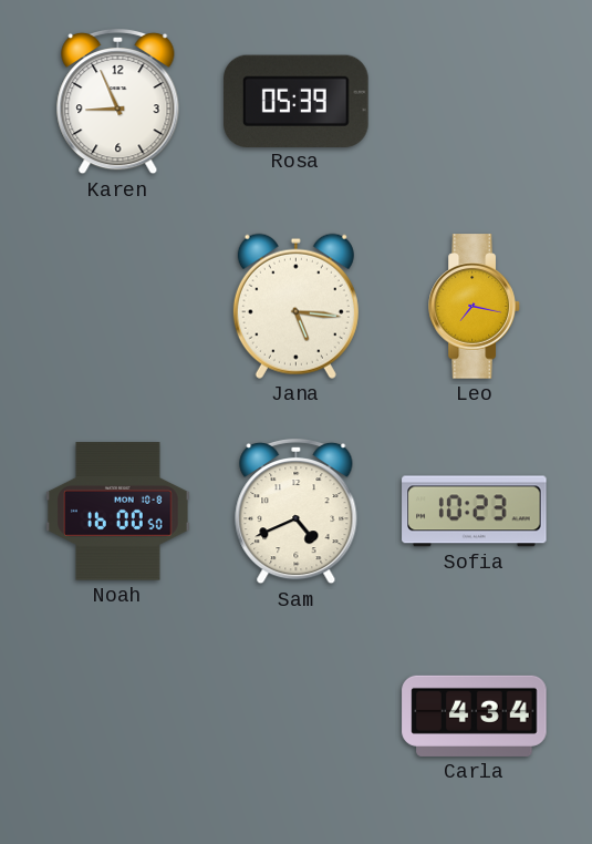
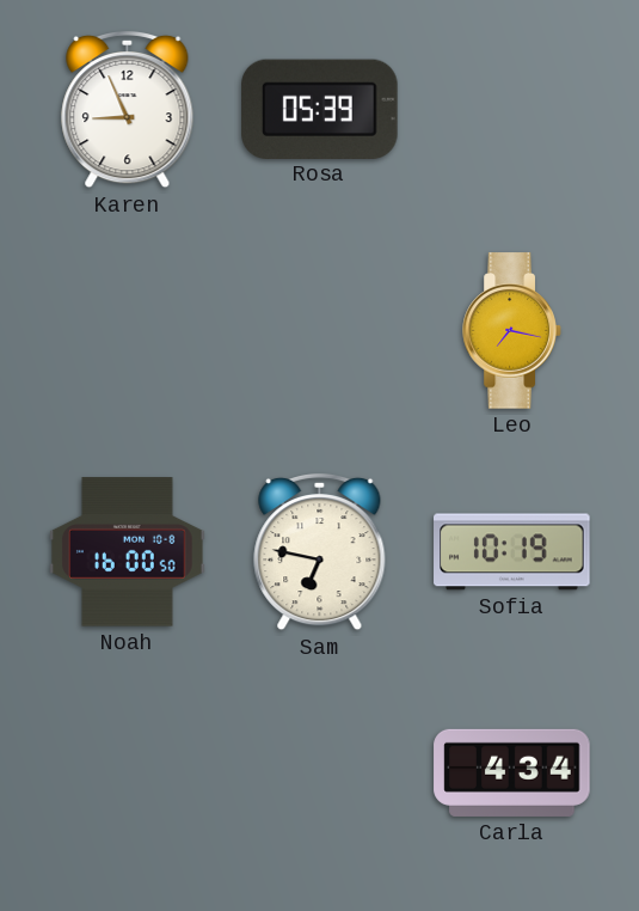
Jana: 5:16 -> none (295, 306)
Sam: 4:41 -> 6:47 (320, 552)
Sofia: 10:23 -> 10:19 (512, 552)
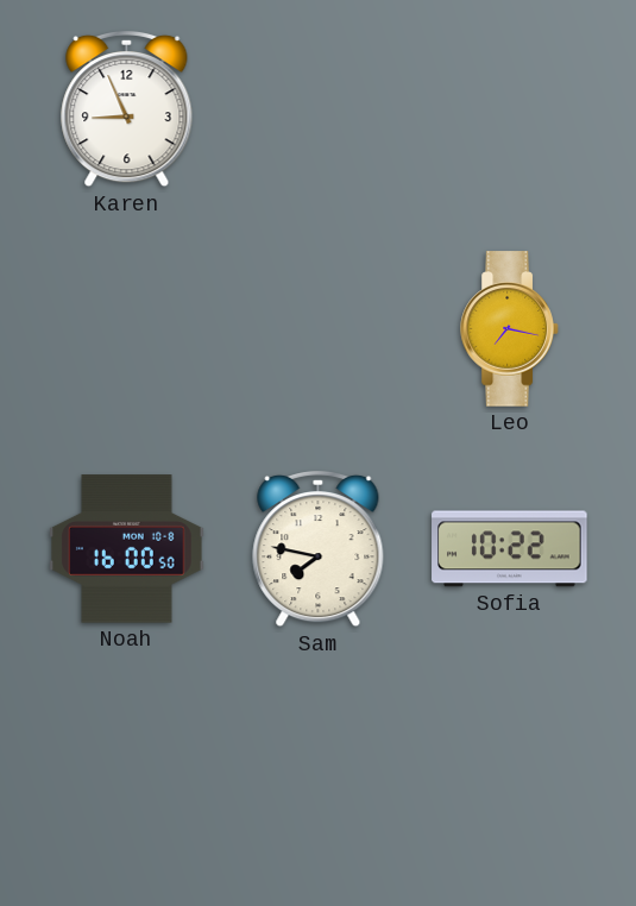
Rosa: 05:39 -> none (320, 109)
Sam: 6:47 -> 7:47 (319, 549)
Sofia: 10:19 -> 10:22 (510, 549)
Carla: 4:34 -> none (512, 772)
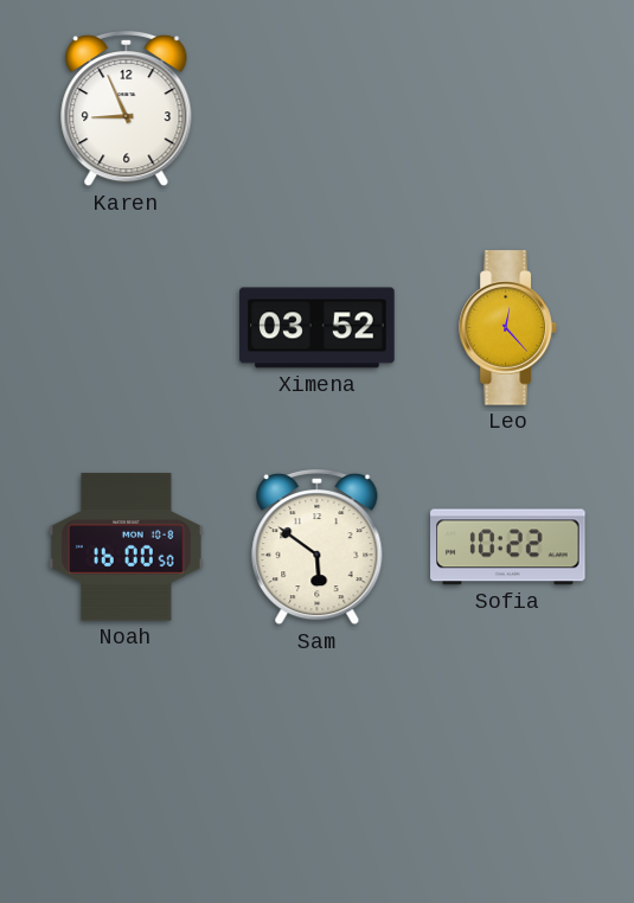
Ximena: none -> 03:52 (318, 328)
Leo: 7:17 -> 12:23 (508, 328)
Sam: 7:47 -> 5:51 (318, 547)
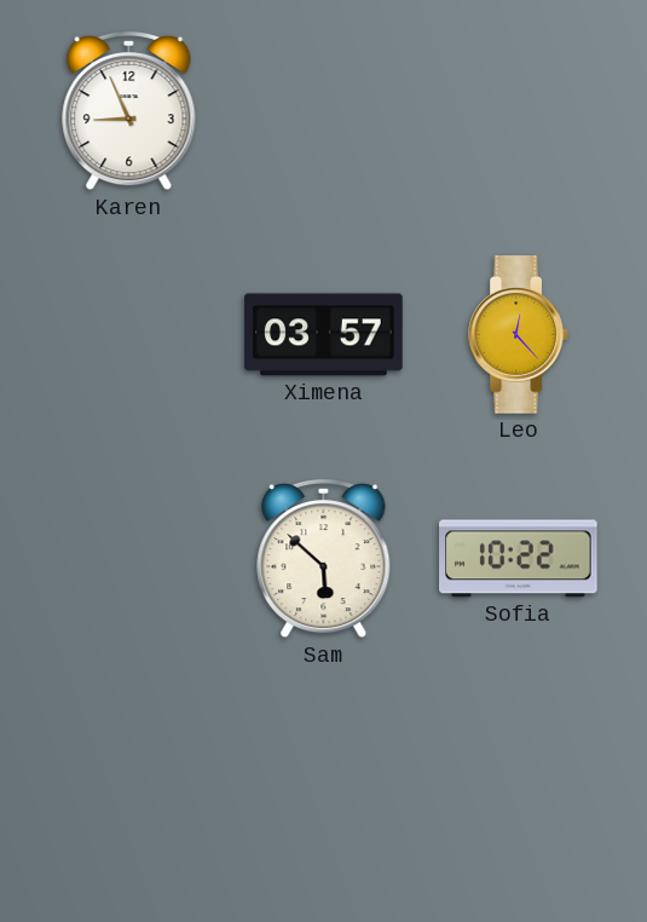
Ximena: 03:52 -> 03:57 (324, 335)
Noah: 16:00 -> none (127, 547)
Sam: 5:51 -> 5:52 (324, 559)
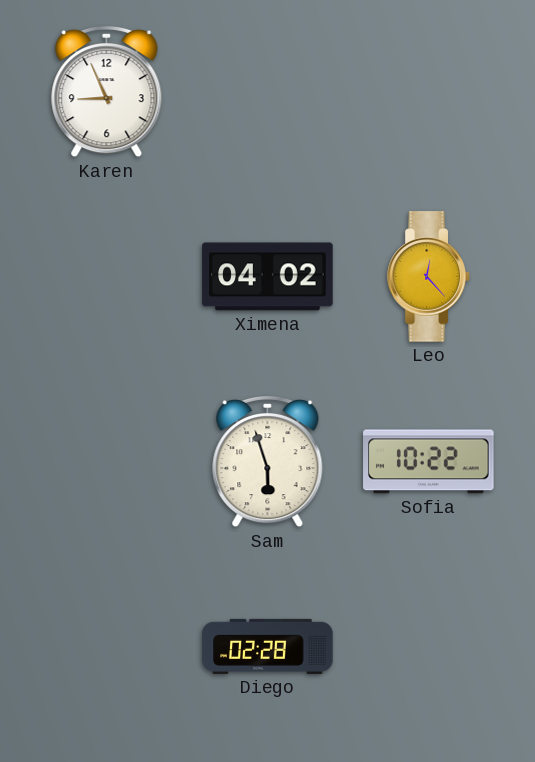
Ximena: 03:57 -> 04:02 (268, 277)
Sam: 5:52 -> 5:57 (268, 462)
Diego: none -> 02:28 (268, 646)
